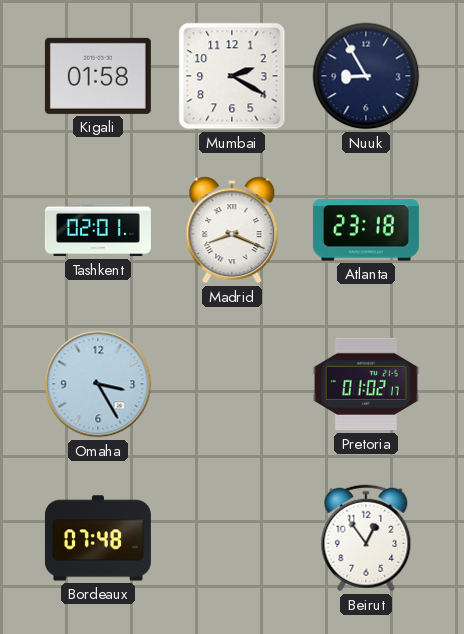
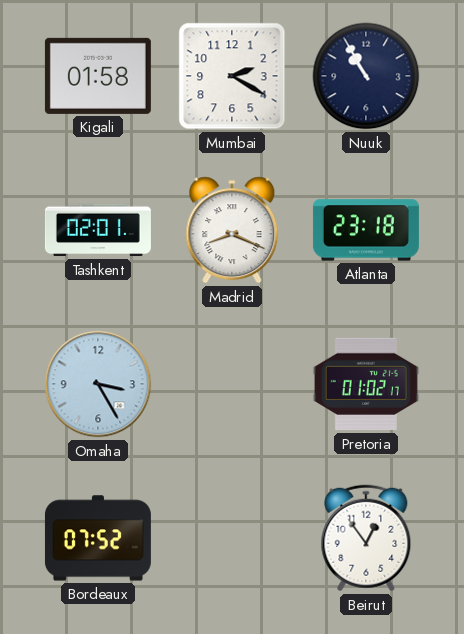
Nuuk: 8:55 -> 10:55 (366, 76)
Bordeaux: 07:48 -> 07:52 (98, 538)
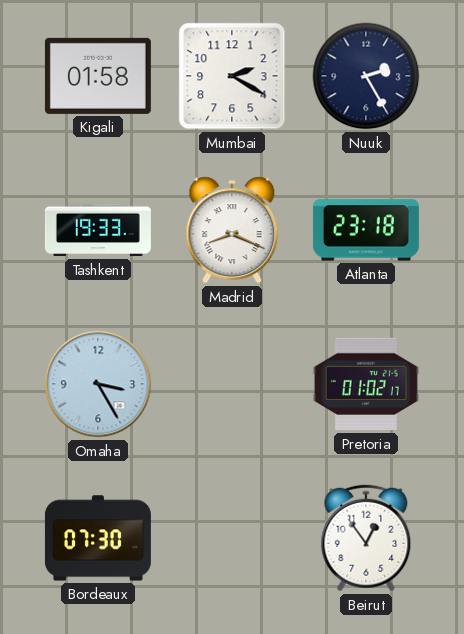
Nuuk: 10:55 -> 2:25 (366, 76)
Tashkent: 02:01 -> 19:33 (98, 230)
Bordeaux: 07:52 -> 07:30 (98, 538)
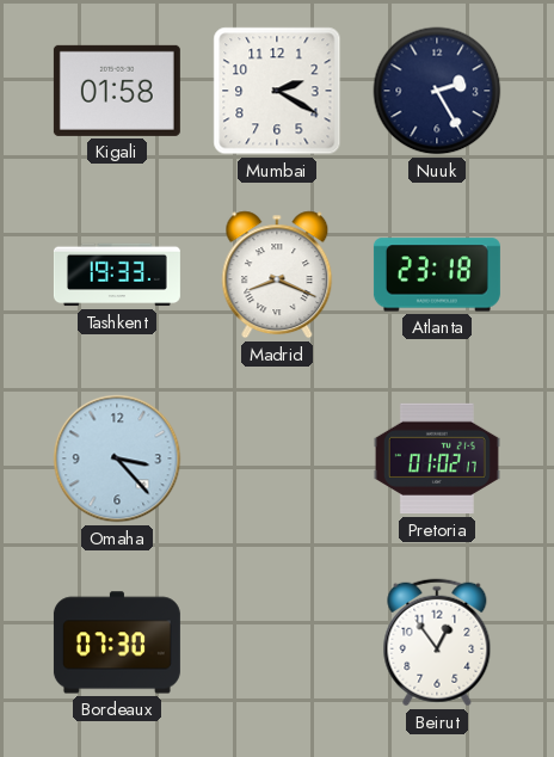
Omaha: 3:25 -> 3:23 (117, 458)
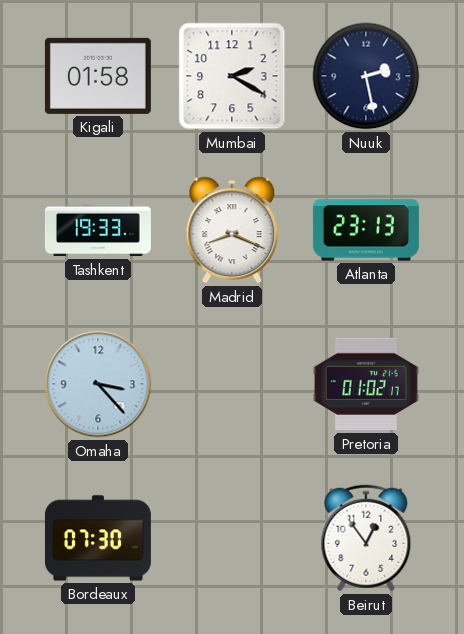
Nuuk: 2:25 -> 2:28 (366, 76)
Atlanta: 23:18 -> 23:13 (366, 230)
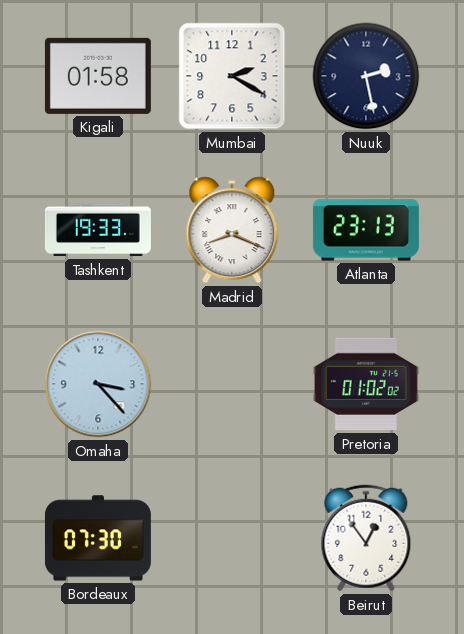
Pretoria: 01:02:17 -> 01:02:02 (366, 384)
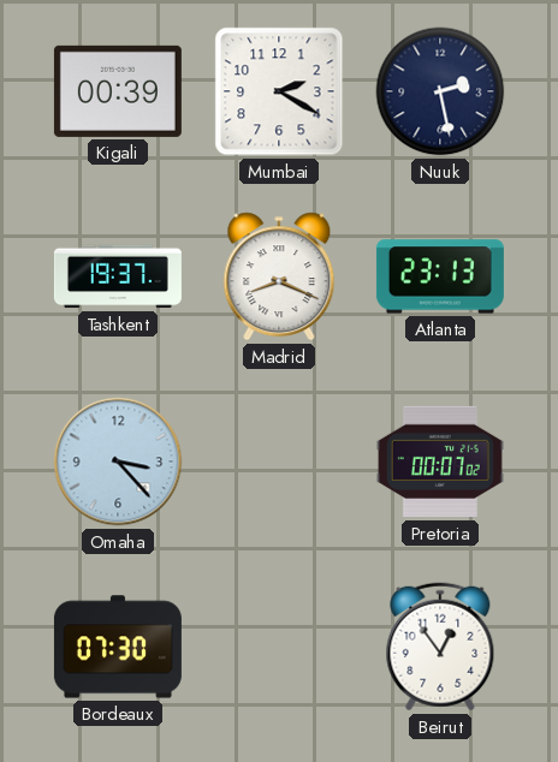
Kigali: 01:58 -> 00:39 (118, 91)
Tashkent: 19:33 -> 19:37 (118, 276)
Pretoria: 01:02 -> 00:07 (440, 462)
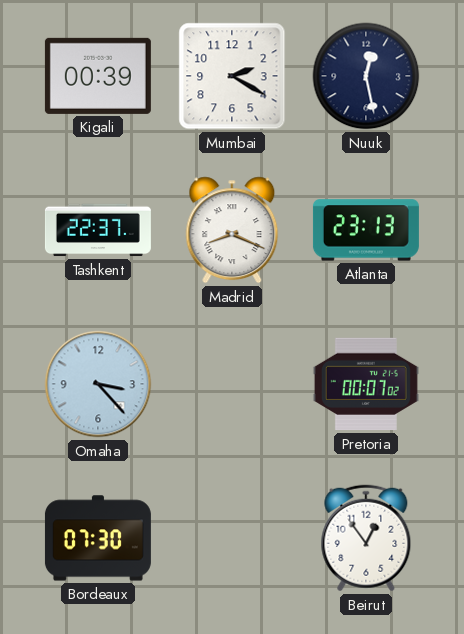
Nuuk: 2:28 -> 12:28 (366, 76)
Tashkent: 19:37 -> 22:37 (98, 230)
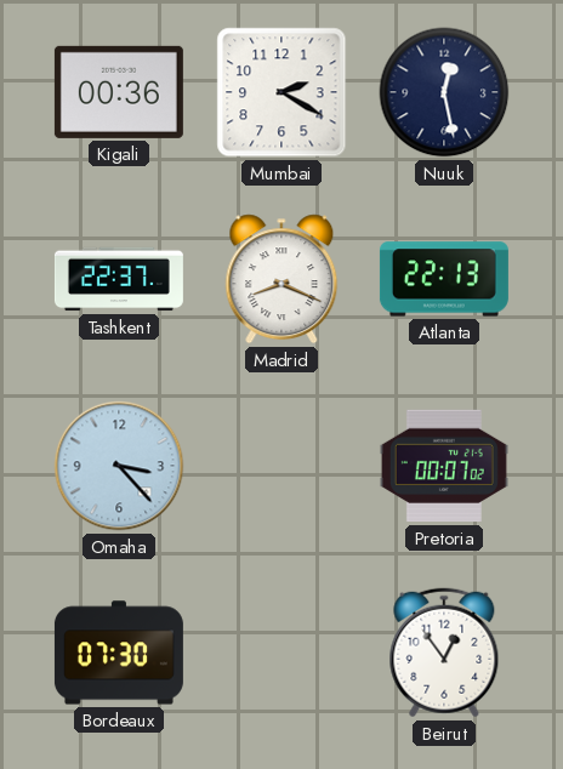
Kigali: 00:39 -> 00:36 (119, 92)
Atlanta: 23:13 -> 22:13 (444, 279)
